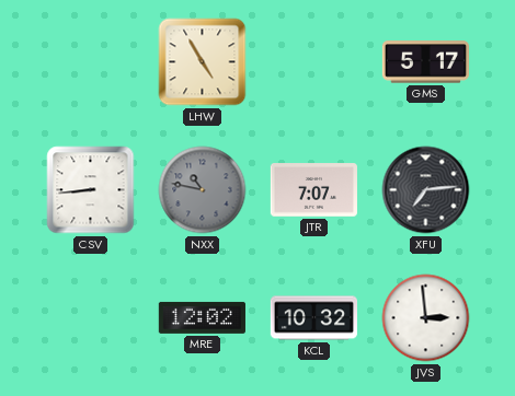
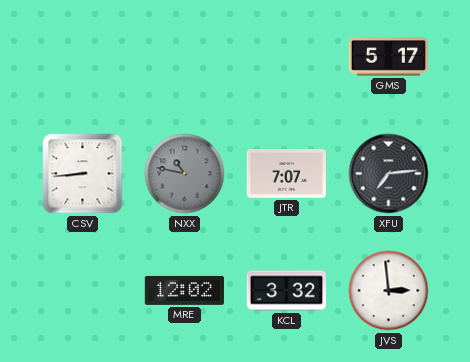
LHW: 4:55 -> none (203, 62)
KCL: 10:32 -> 3:32 (286, 291)
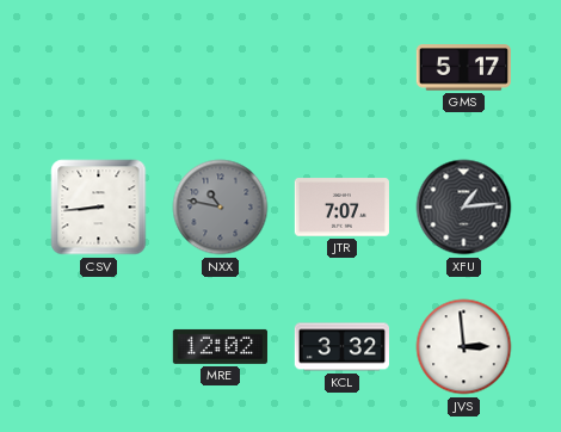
XFU: 7:14 -> 1:14 (464, 208)
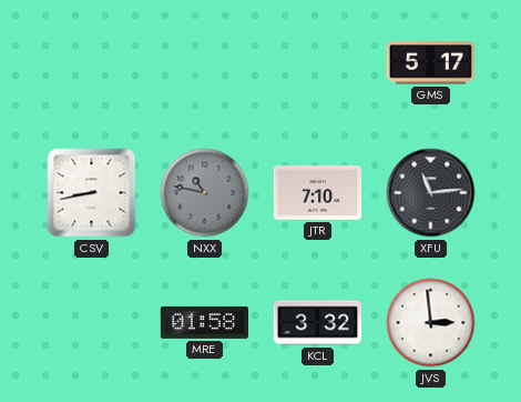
CSV: 8:44 -> 8:43 (92, 193)
JTR: 7:07 -> 7:10 (317, 193)
XFU: 1:14 -> 11:14 (431, 193)
MRE: 12:02 -> 01:58 (204, 322)
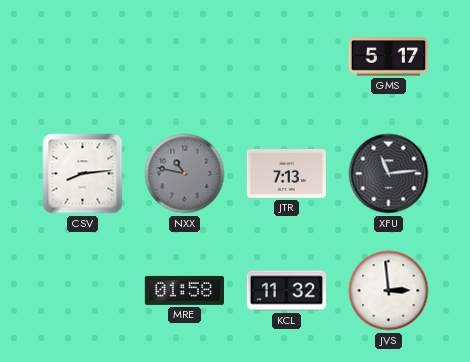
CSV: 8:43 -> 8:14 (83, 174)
JTR: 7:10 -> 7:13 (286, 174)
KCL: 3:32 -> 11:32 (286, 291)
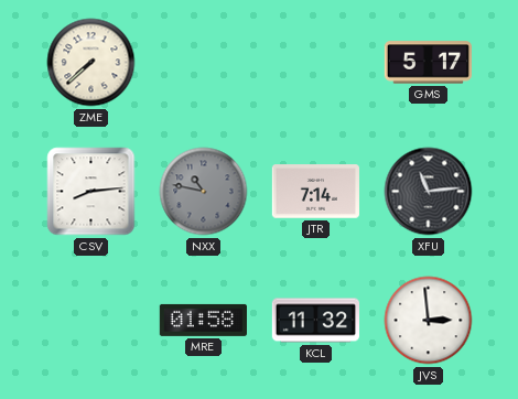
ZME: none -> 7:38 (91, 63)
JTR: 7:13 -> 7:14 (315, 192)
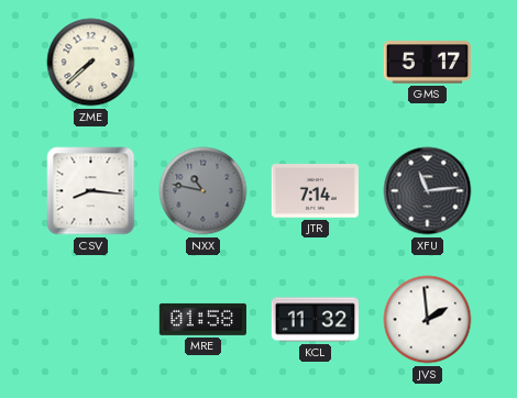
CSV: 8:14 -> 8:16 (91, 191)
JVS: 2:59 -> 1:59 (428, 320)
